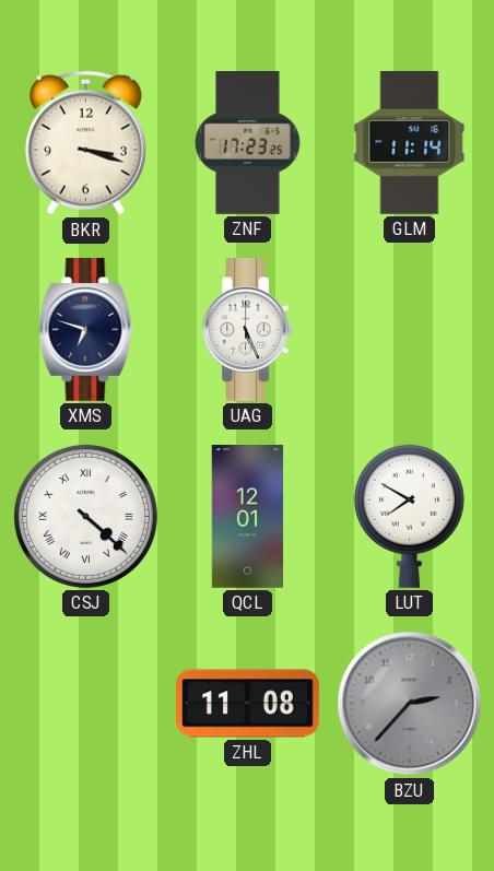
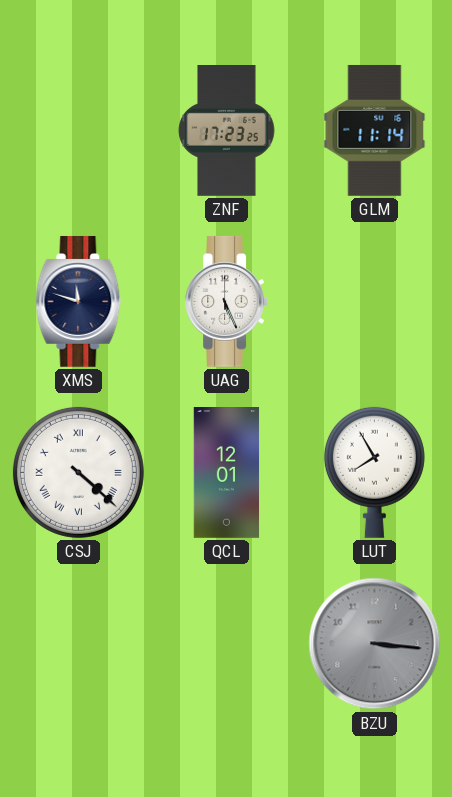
BKR: 3:18 -> none (85, 143)
XMS: 6:48 -> 11:48 (79, 301)
LUT: 7:50 -> 7:55 (374, 472)
ZHL: 11:08 -> none (248, 704)
BZU: 2:37 -> 3:16 (375, 644)
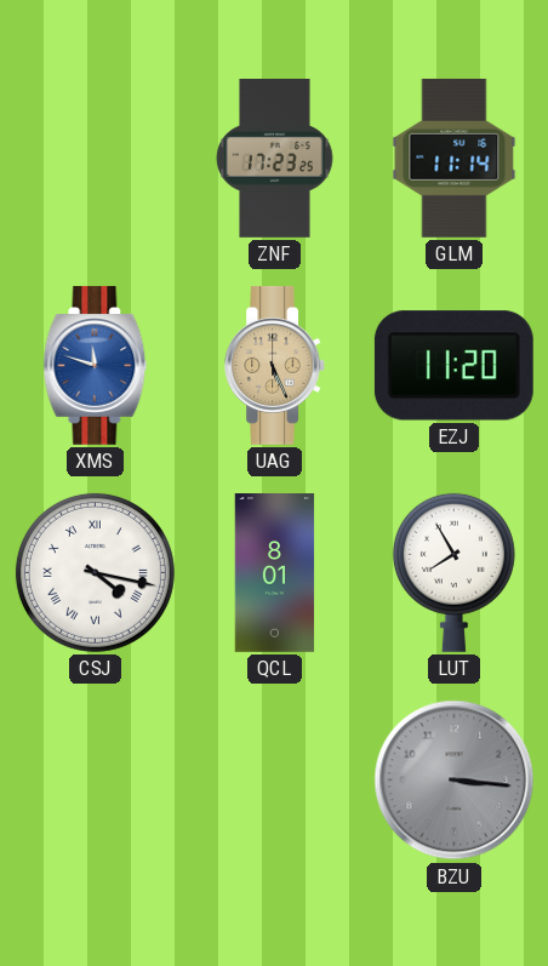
XMS dial: navy -> blue (96, 365)
UAG dial: white -> champagne (274, 365)
EZJ: none -> 11:20 (453, 366)
CSJ: 4:22 -> 4:17 (95, 572)
QCL: 12:01 -> 8:01 (275, 573)
